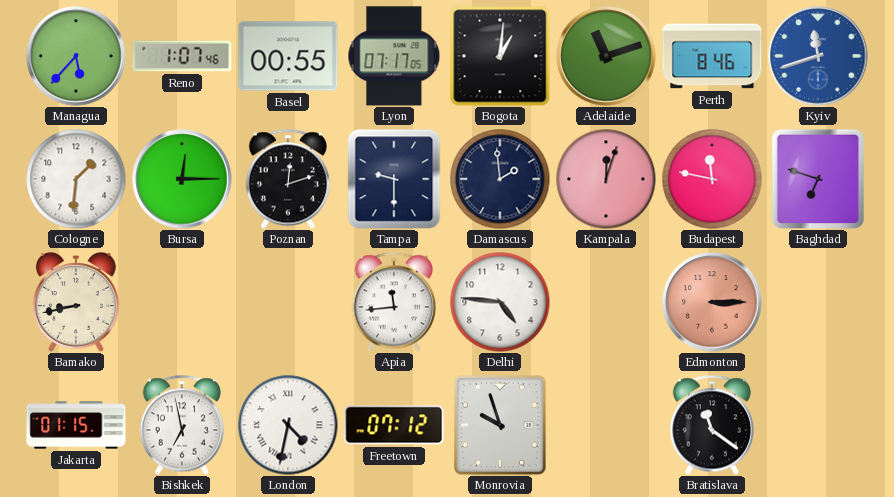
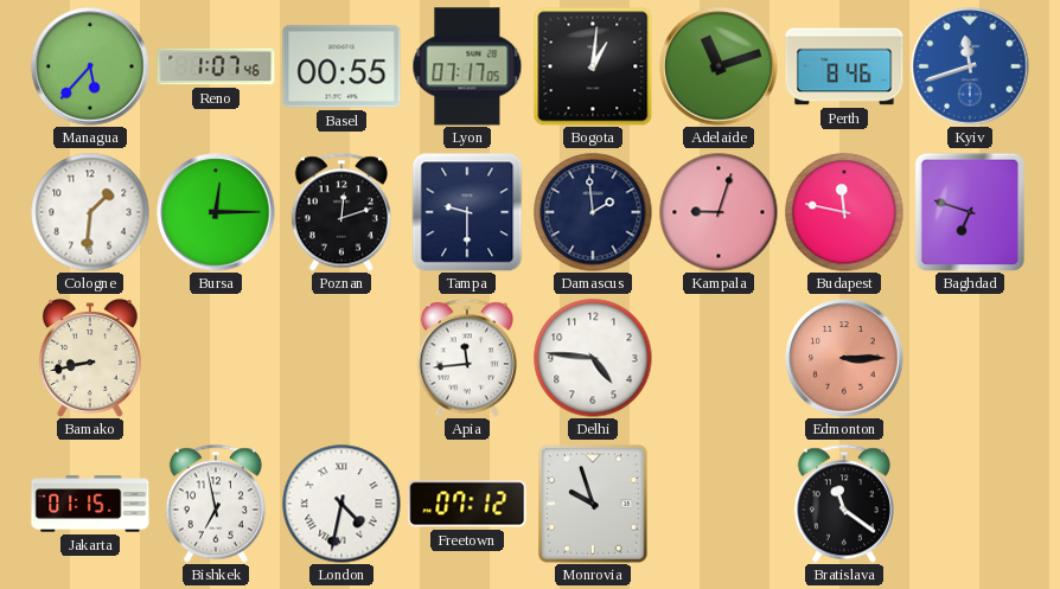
Kampala: 12:03 -> 9:03 (719, 212)
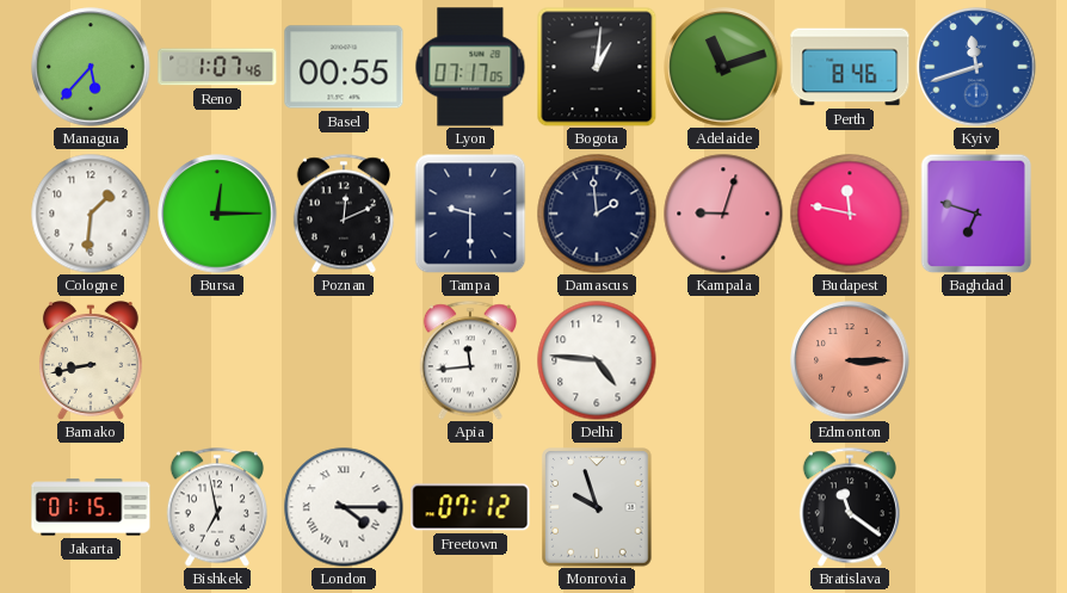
Poznan: 12:12 -> 12:11 (344, 214)
London: 4:32 -> 4:15 (344, 507)
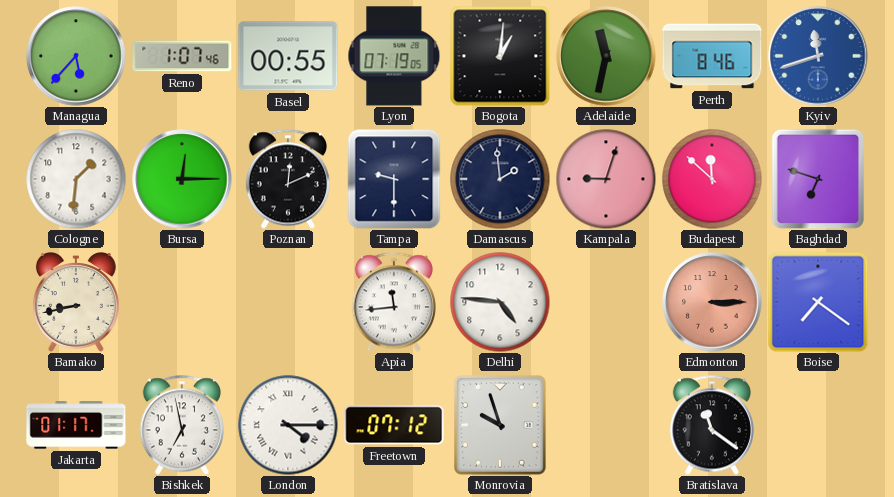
Lyon: 07:17 -> 07:19 (394, 56)
Adelaide: 11:12 -> 11:32 (606, 56)
Budapest: 11:47 -> 11:52 (712, 179)
Boise: none -> 7:21 (818, 302)
Jakarta: 01:15 -> 01:17 (76, 425)
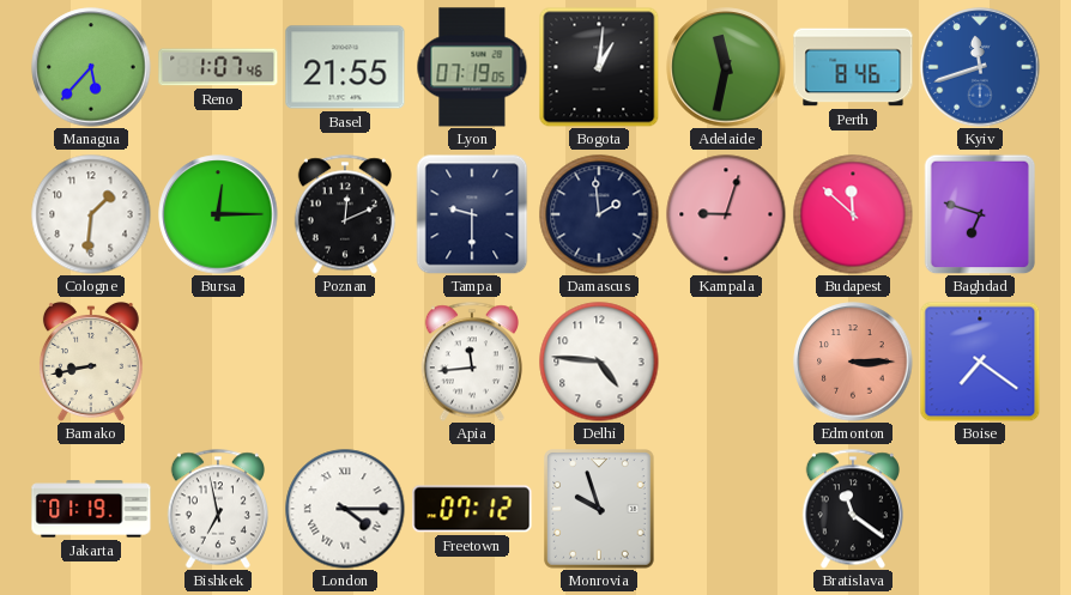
Basel: 00:55 -> 21:55 (345, 67)
Jakarta: 01:17 -> 01:19 (91, 509)
